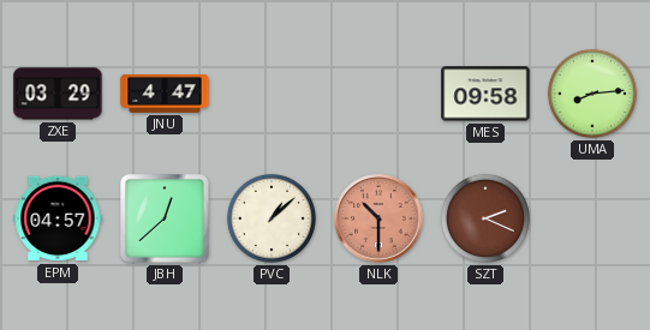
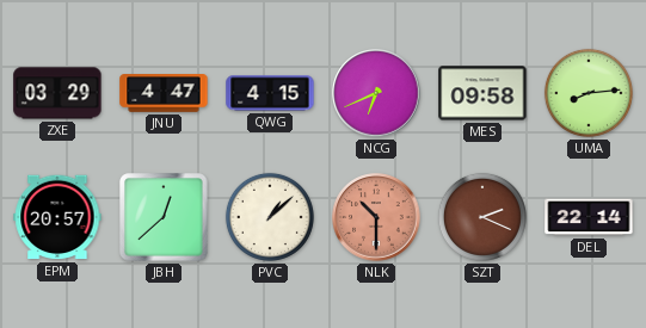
QWG: none -> 4:15 (270, 93)
NCG: none -> 6:41 (376, 93)
EPM: 04:57 -> 20:57 (57, 217)
DEL: none -> 22:14 (589, 217)
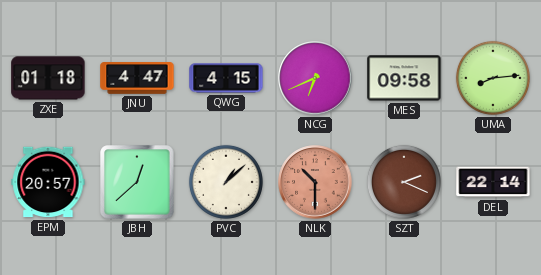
ZXE: 03:29 -> 01:18 (48, 78)
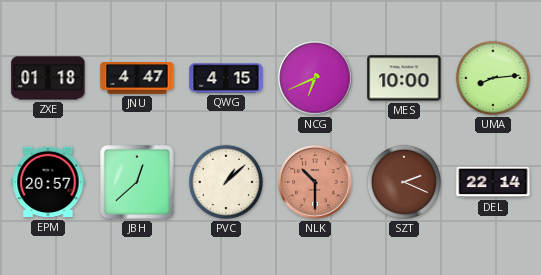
MES: 09:58 -> 10:00 (404, 78)
